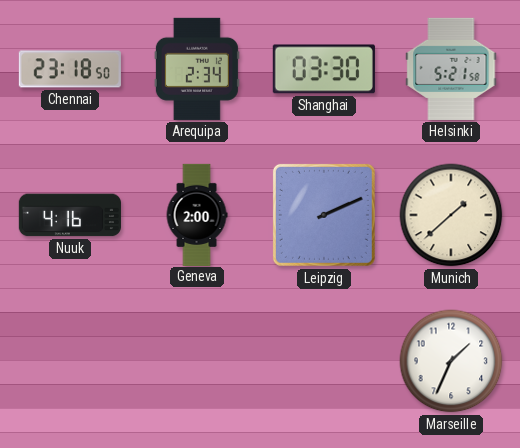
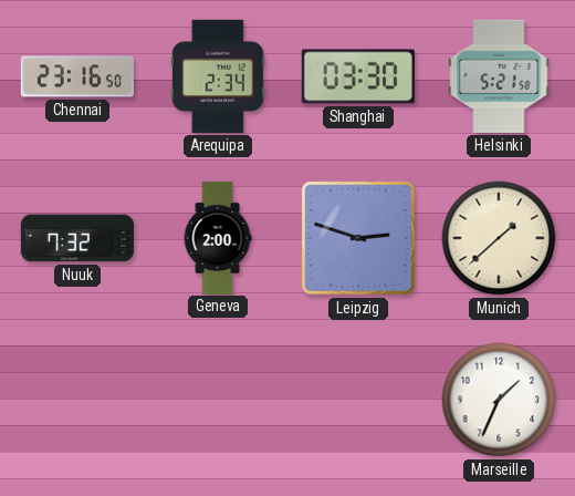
Chennai: 23:18 -> 23:16 (77, 76)
Nuuk: 4:16 -> 7:32 (77, 238)
Leipzig: 2:11 -> 2:48 (358, 238)
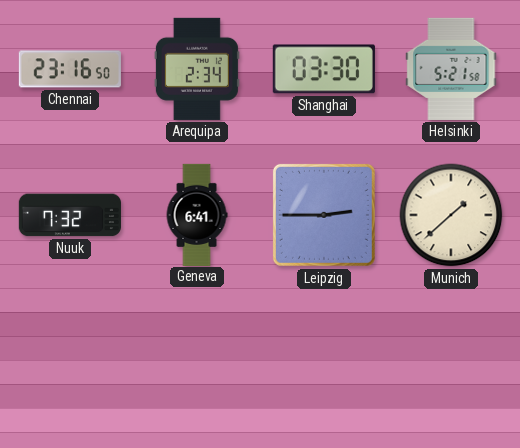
Geneva: 2:00 -> 6:41 (197, 214)
Leipzig: 2:48 -> 2:45 (324, 215)
Marseille: 1:34 -> none (499, 400)
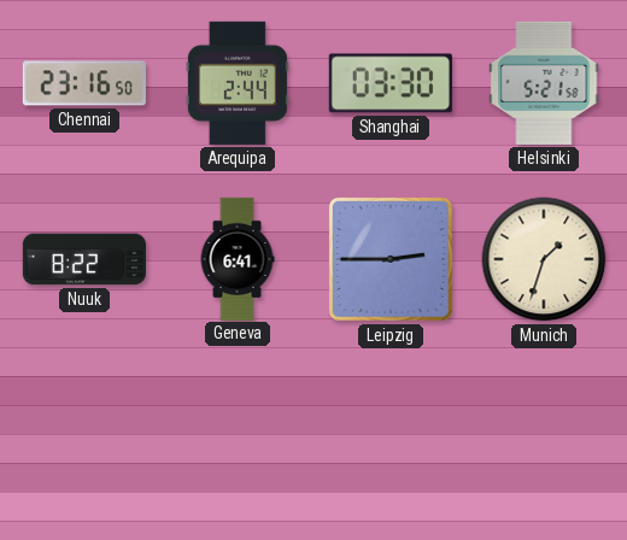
Arequipa: 2:34 -> 2:44 (238, 83)
Nuuk: 7:32 -> 8:22 (84, 259)
Munich: 1:38 -> 1:33 (544, 259)
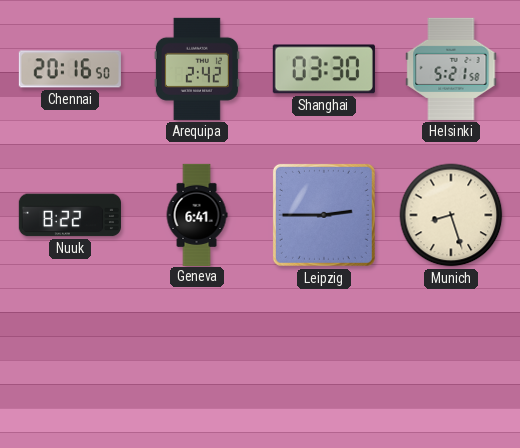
Chennai: 23:16 -> 20:16 (70, 69)
Arequipa: 2:44 -> 2:42 (197, 69)
Munich: 1:33 -> 8:27 (451, 215)
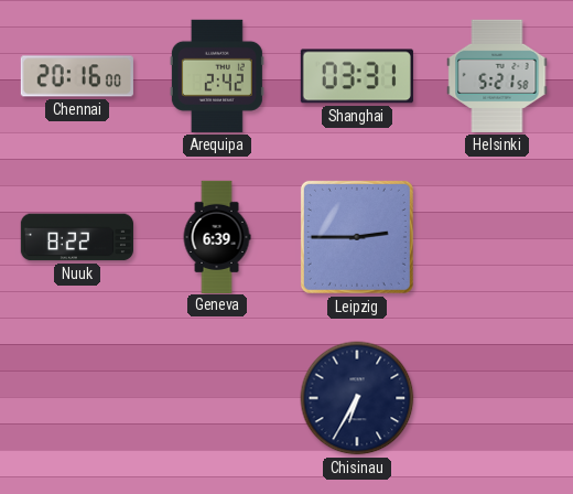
Chennai: 20:16:50 -> 20:16:00 (77, 76)
Shanghai: 03:30 -> 03:31 (357, 76)
Geneva: 6:41 -> 6:39 (217, 236)
Munich: 8:27 -> none (451, 215)
Chisinau: none -> 6:35 (357, 398)
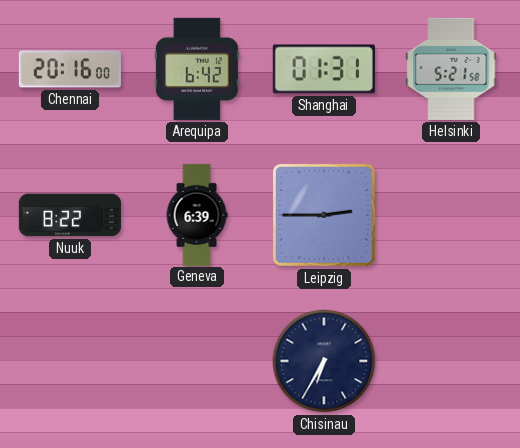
Arequipa: 2:42 -> 6:42 (197, 69)
Shanghai: 03:31 -> 01:31 (324, 69)
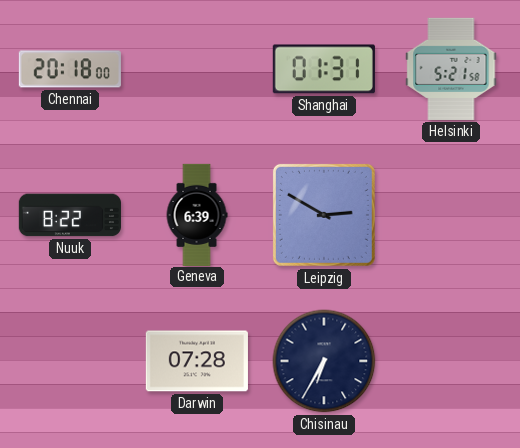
Chennai: 20:16 -> 20:18 (70, 69)
Arequipa: 6:42 -> none (197, 69)
Leipzig: 2:45 -> 2:50 (324, 215)
Darwin: none -> 07:28 (197, 361)
